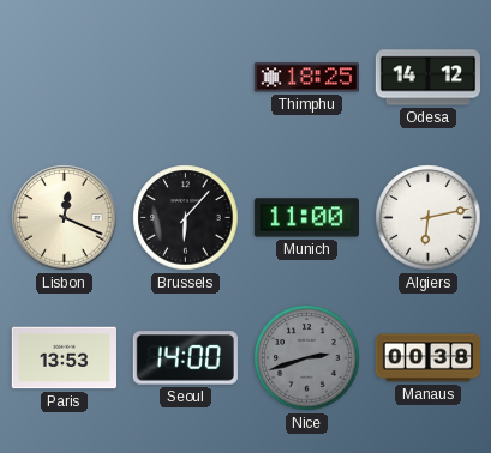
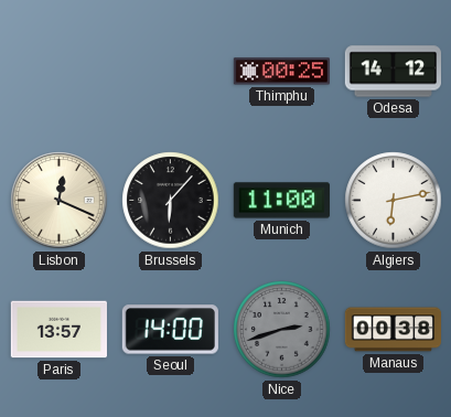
Thimphu: 18:25 -> 00:25 (281, 72)
Paris: 13:53 -> 13:57 (58, 330)
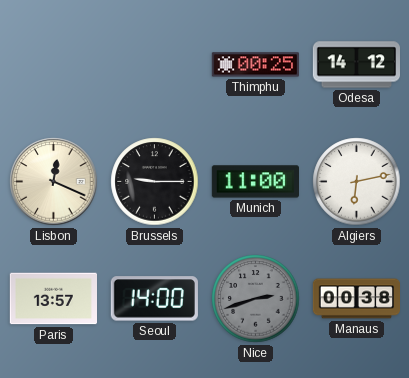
Brussels: 6:07 -> 9:15 (155, 182)
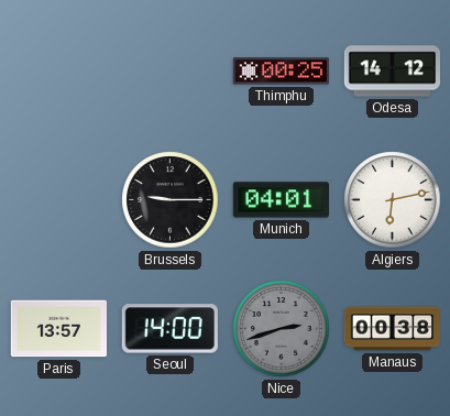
Lisbon: 12:19 -> none (54, 182)
Munich: 11:00 -> 04:01 (281, 200)
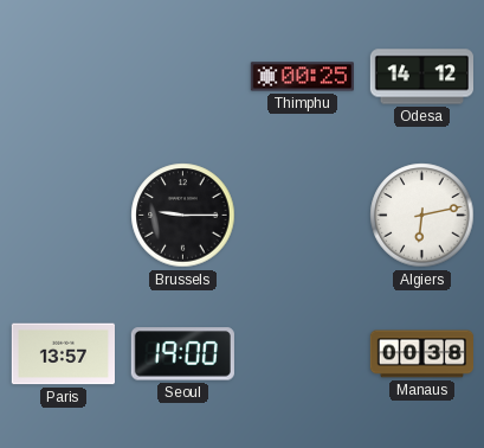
Munich: 04:01 -> none (281, 200)
Seoul: 14:00 -> 19:00 (182, 354)
Nice: 2:42 -> none (282, 329)
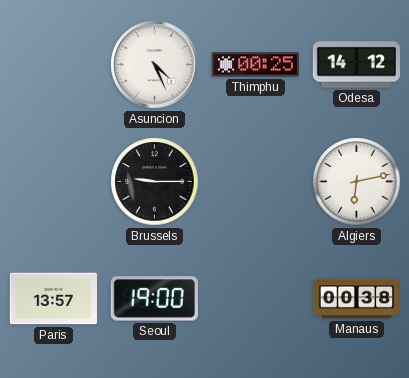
Asuncion: none -> 4:26 (155, 65)
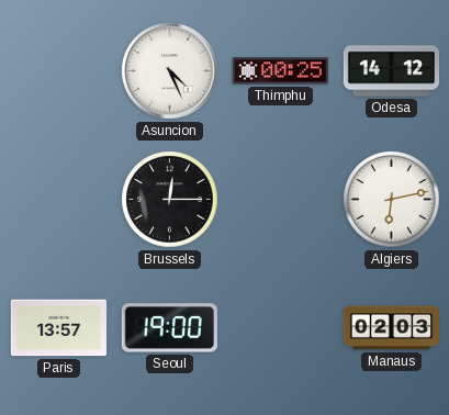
Brussels: 9:15 -> 12:15 (170, 200)
Manaus: 00:38 -> 02:03 (391, 328)
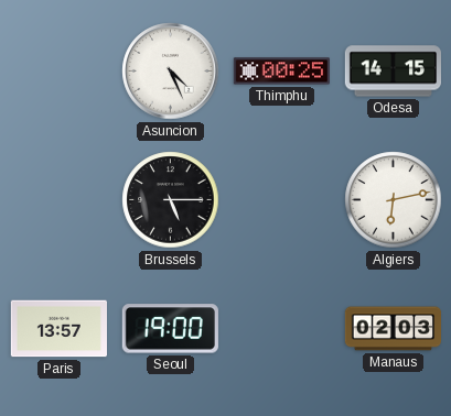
Odesa: 14:12 -> 14:15 (393, 72)
Brussels: 12:15 -> 5:15 (171, 200)
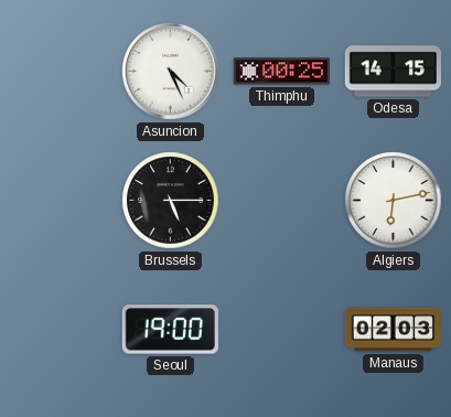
Paris: 13:57 -> none (58, 329)
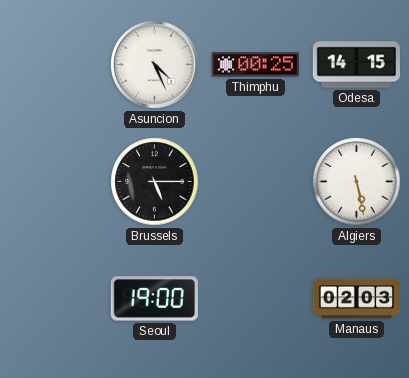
Algiers: 6:13 -> 5:28 (357, 182)
